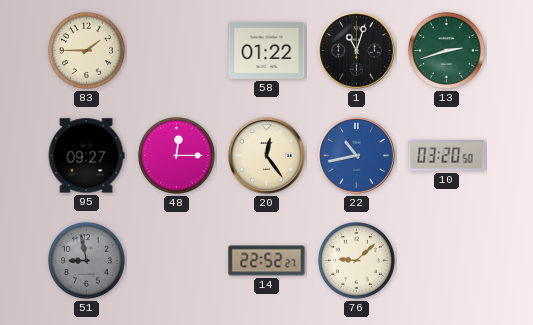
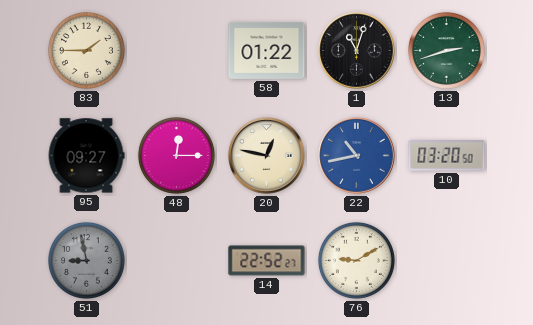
20: 12:24 -> 12:47 (267, 156)
76: 9:08 -> 9:10 (356, 260)
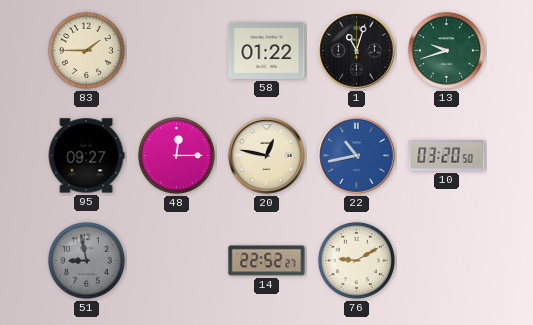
13: 2:42 -> 9:42 (446, 50)
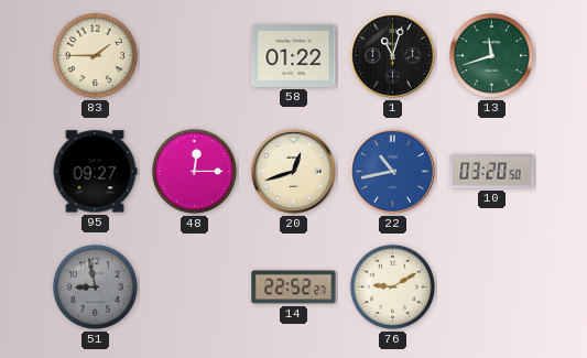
13: 9:42 -> 11:42 (491, 55)
20: 12:47 -> 12:42 (294, 172)
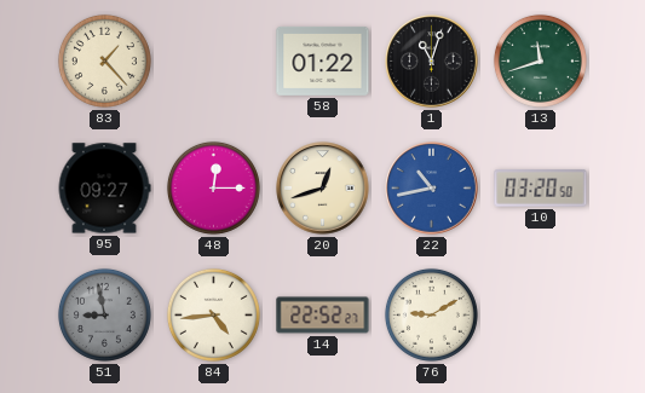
83: 1:45 -> 1:23 (104, 60)
84: none -> 4:44 (213, 314)
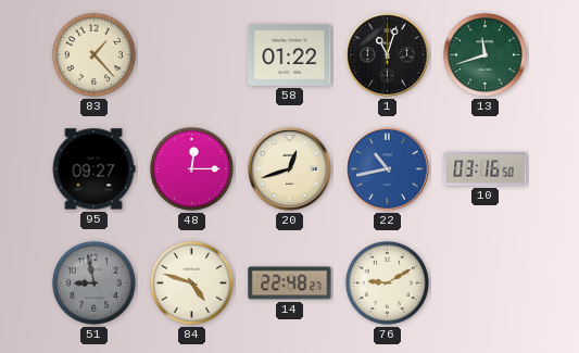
10: 03:20 -> 03:16 (486, 169)
84: 4:44 -> 4:48 (191, 282)
14: 22:52 -> 22:48 (290, 283)
